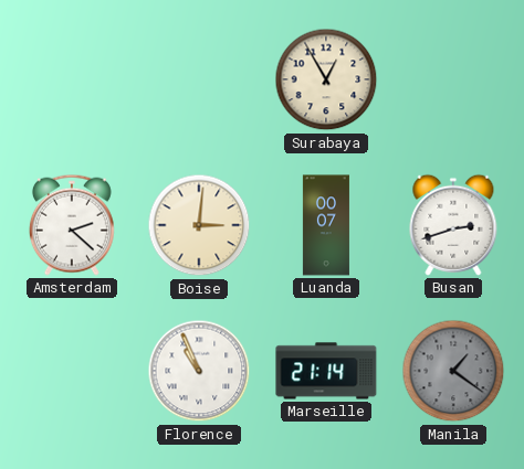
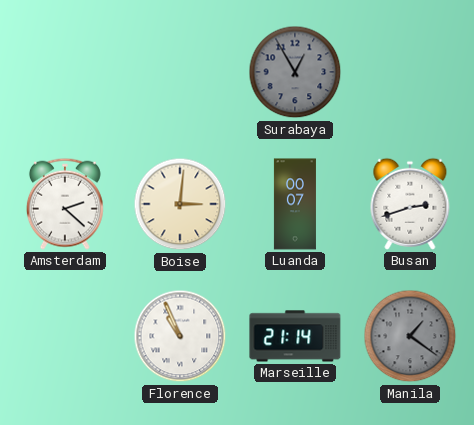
Surabaya dial: cream -> grey (295, 72)
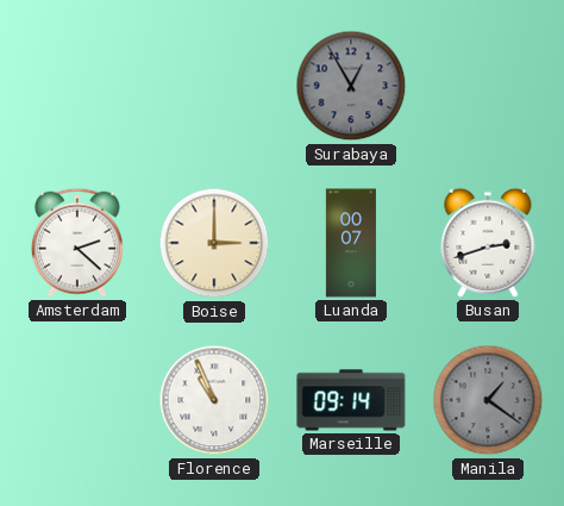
Boise: 3:01 -> 3:00 (214, 243)
Marseille: 21:14 -> 09:14 (351, 400)
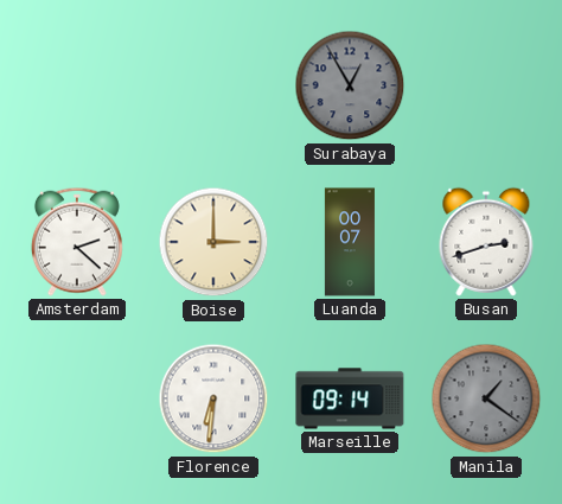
Florence: 10:56 -> 6:31 (213, 398)
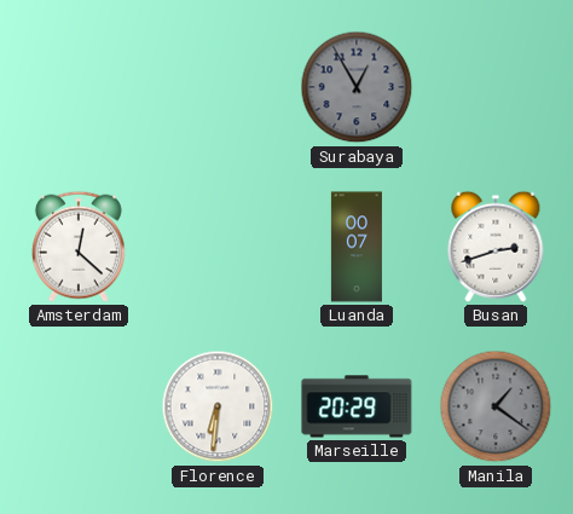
Amsterdam: 2:22 -> 12:22 (79, 247)
Boise: 3:00 -> none (213, 242)
Marseille: 09:14 -> 20:29 (357, 406)
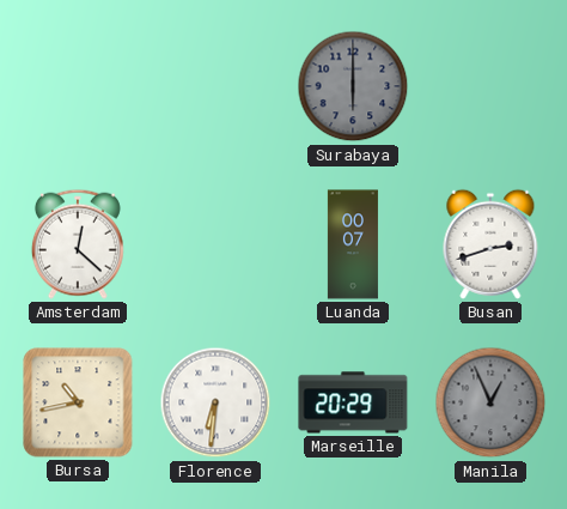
Surabaya: 12:55 -> 6:00 (353, 86)
Bursa: none -> 10:43 (78, 402)
Manila: 1:21 -> 12:56 (490, 402)
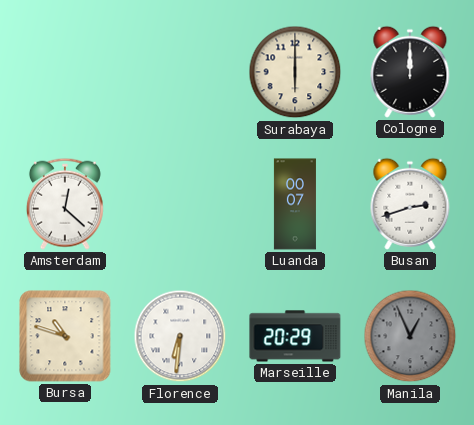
Surabaya dial: grey -> cream (295, 72)
Cologne: none -> 12:00 (410, 72)
Bursa: 10:43 -> 10:48 (65, 336)
